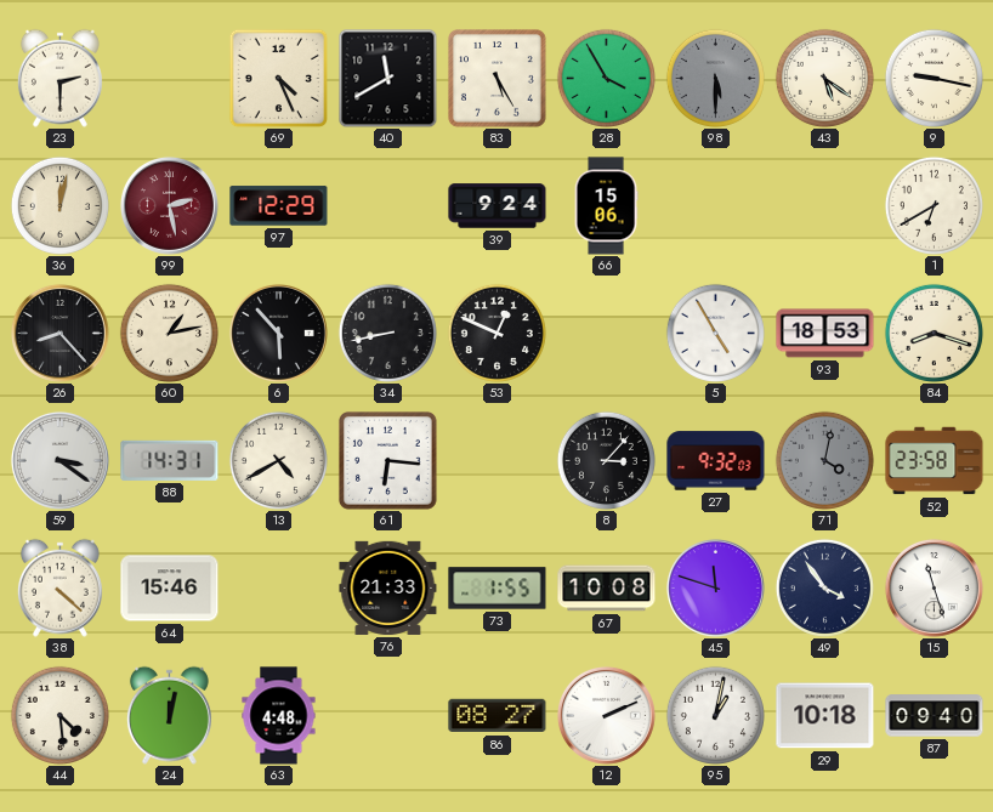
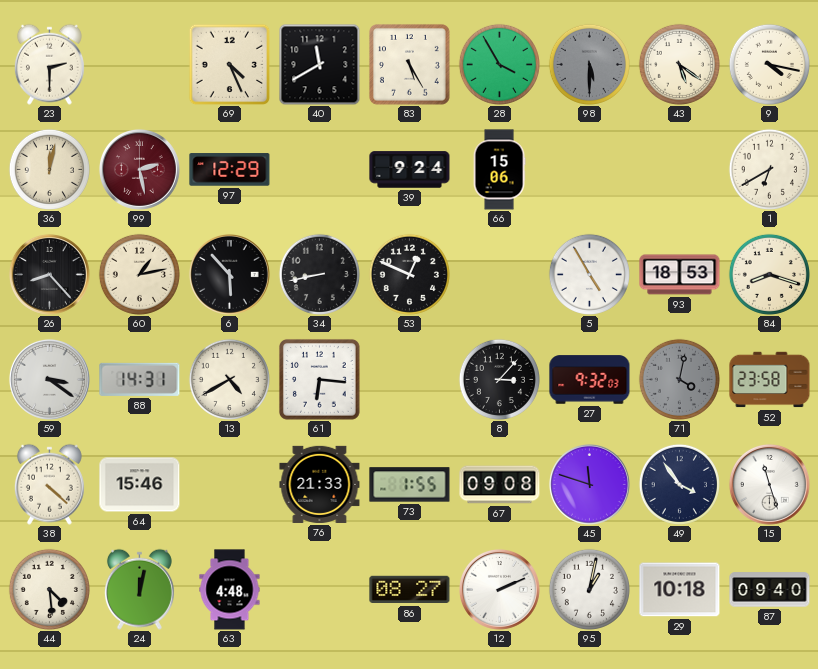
9: 9:17 -> 4:17 (769, 64)
67: 10:08 -> 09:08 (500, 485)
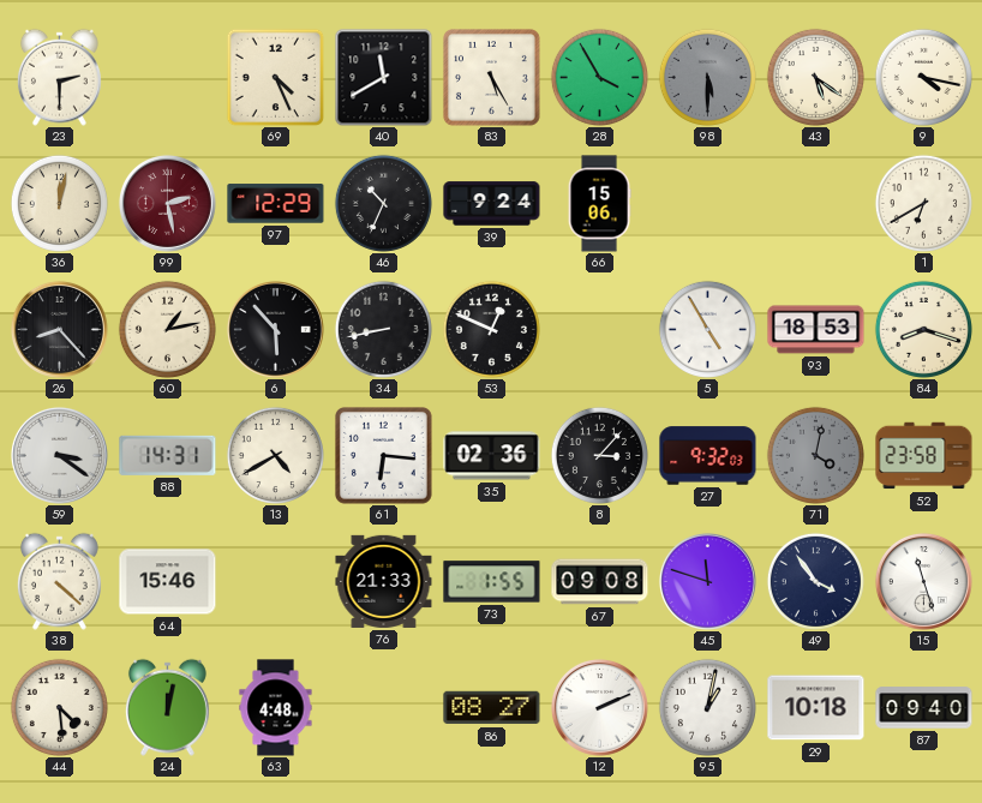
46: none -> 10:34 (383, 203)
35: none -> 02:36 (492, 456)
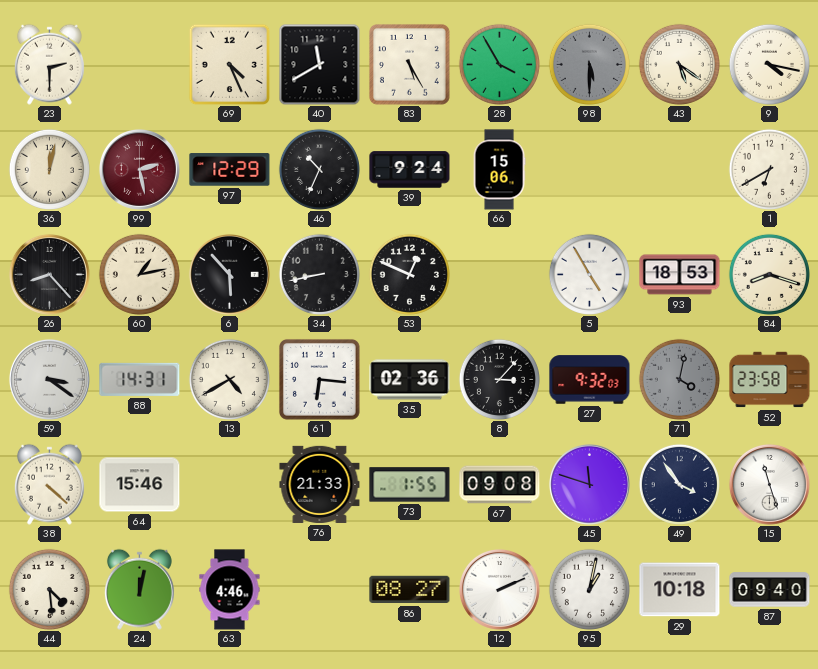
63: 4:48 -> 4:46 (230, 590)
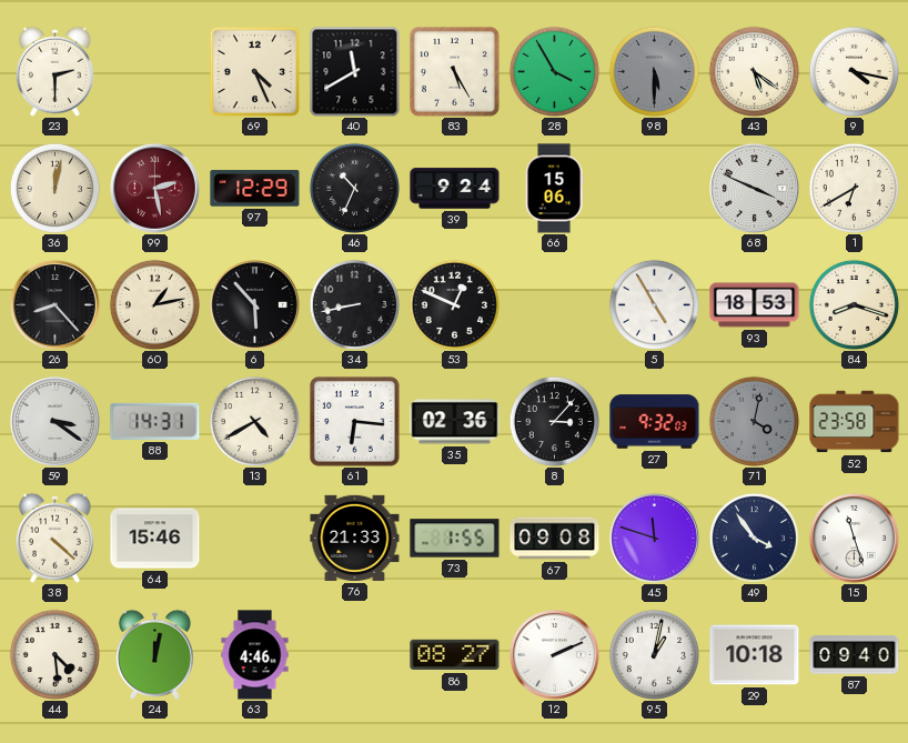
68: none -> 3:49 (754, 188)
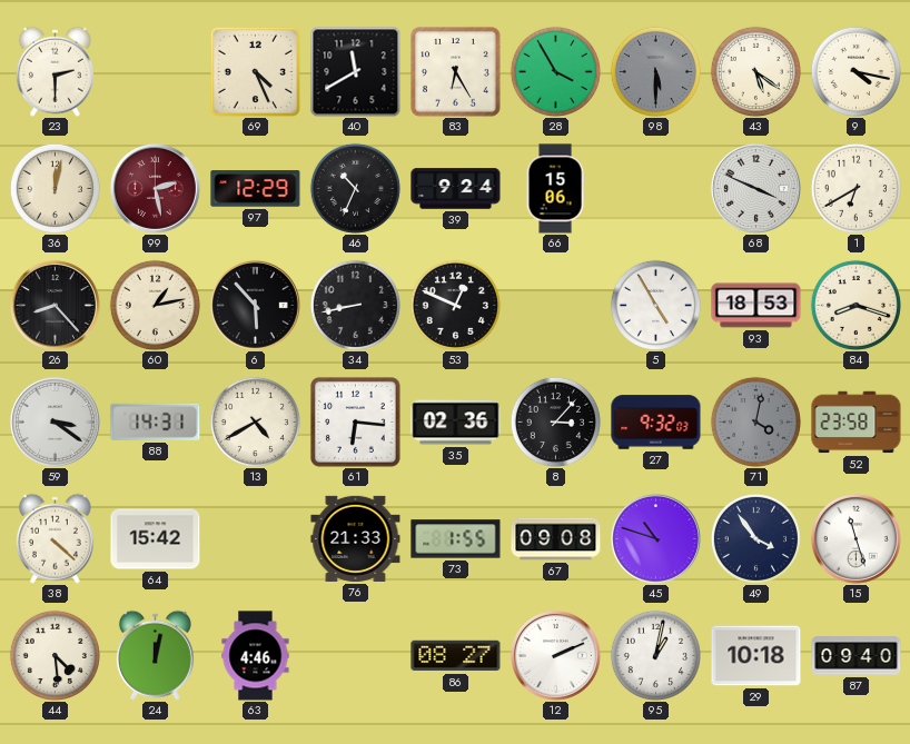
83: 5:25 -> 6:25 (455, 71)
64: 15:46 -> 15:42 (156, 539)
45: 11:48 -> 10:48 (655, 538)
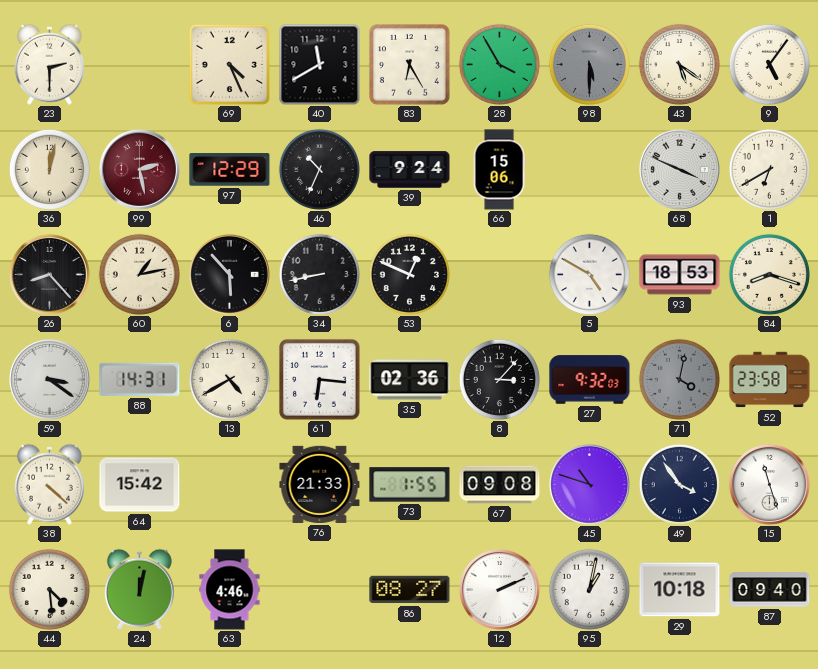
9: 4:17 -> 5:06 (769, 64)
5: 4:55 -> 4:50 (589, 274)
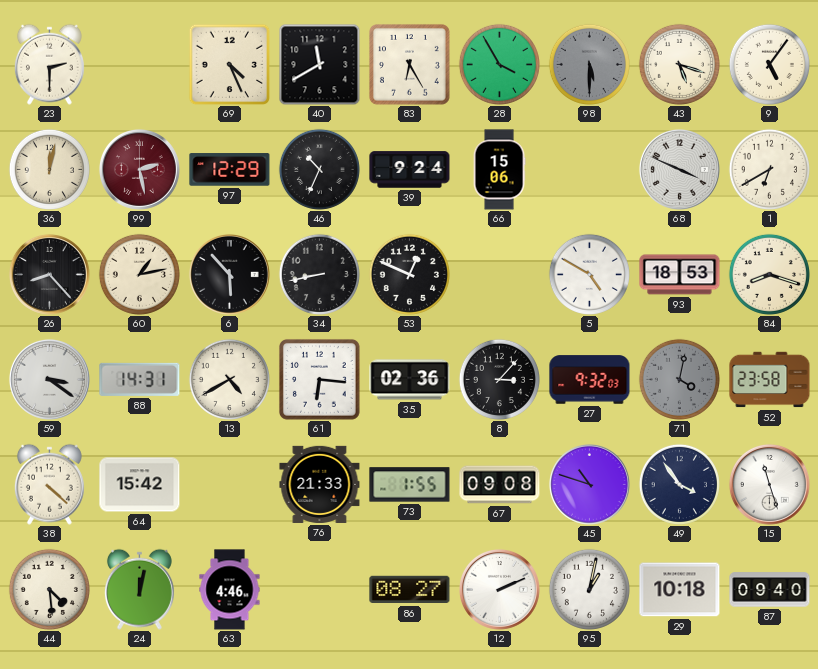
43: 5:21 -> 5:18 (679, 64)
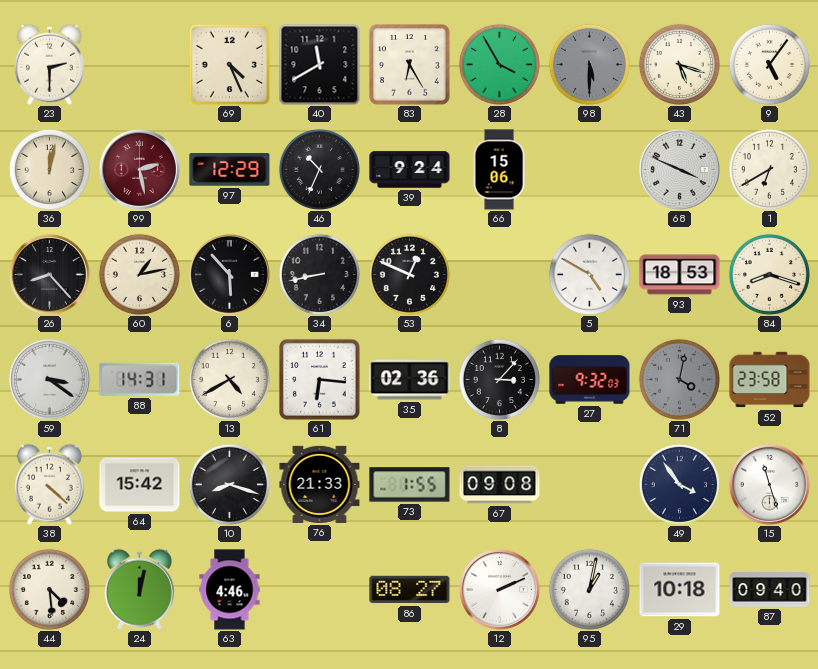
10: none -> 8:18 (229, 484)
45: 10:48 -> none (589, 484)
